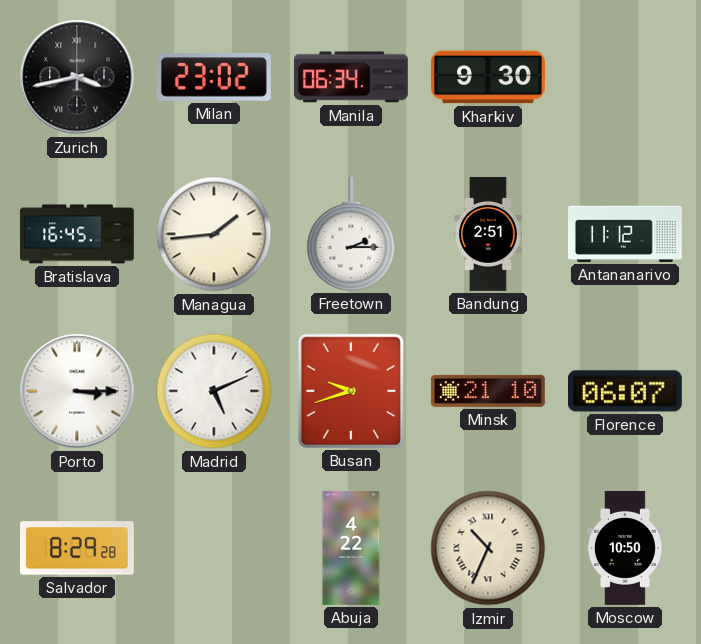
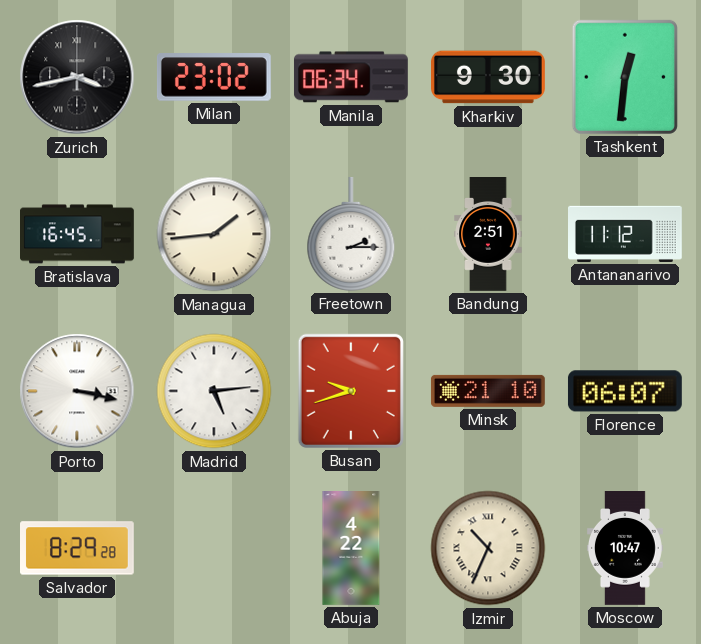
Tashkent: none -> 12:31 (625, 77)
Porto: 3:15 -> 3:17 (77, 391)
Madrid: 5:11 -> 5:14 (214, 391)
Moscow: 10:50 -> 10:47 (625, 549)
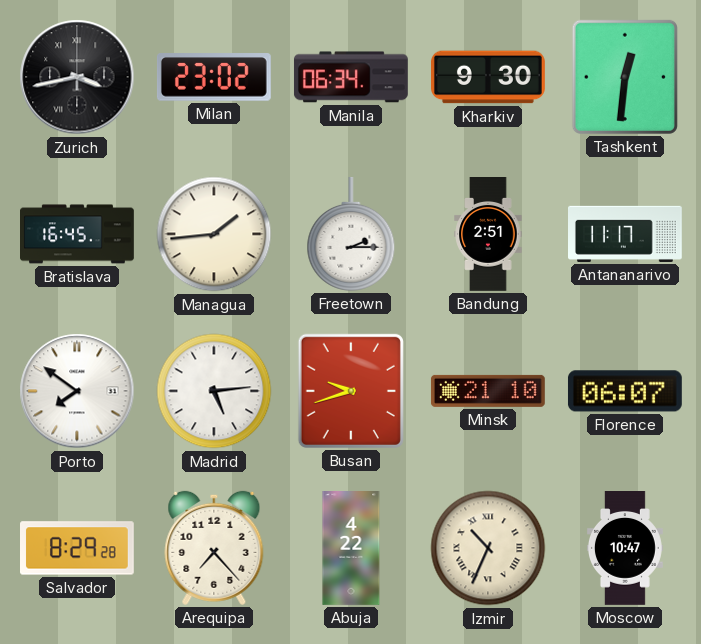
Antananarivo: 11:12 -> 11:17 (626, 234)
Porto: 3:17 -> 7:51 (77, 391)
Arequipa: none -> 7:23 (214, 548)
